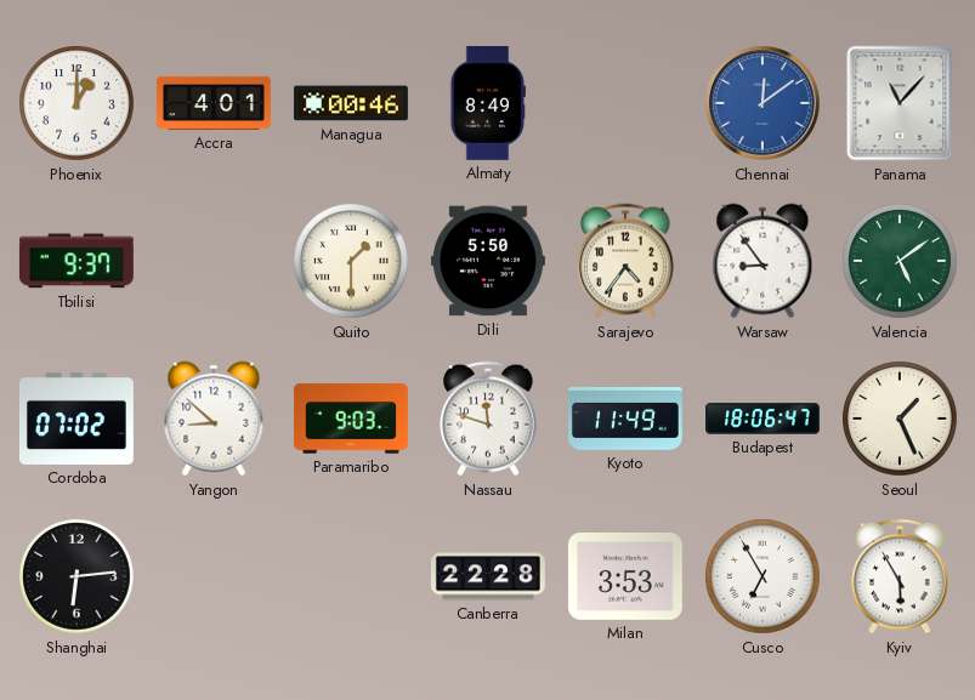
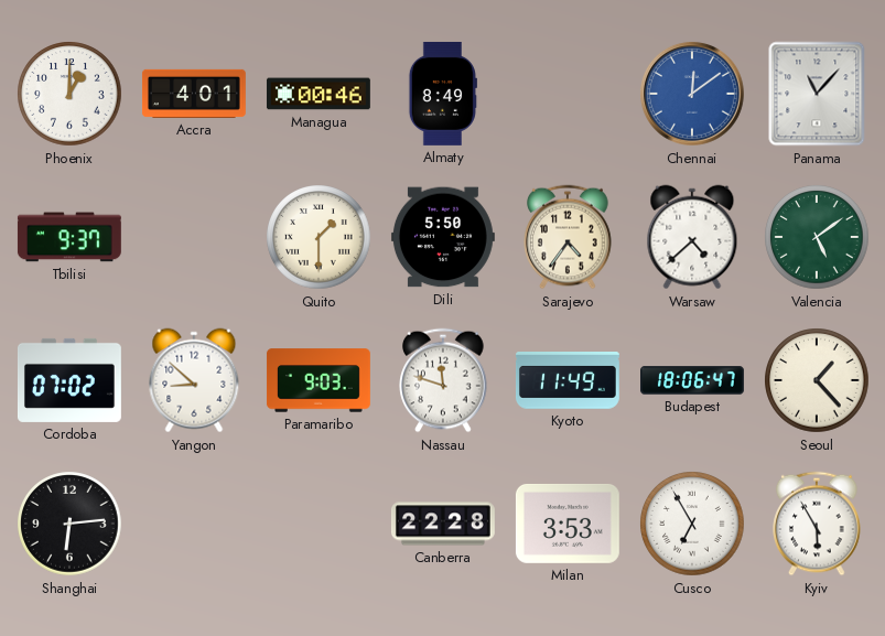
Warsaw: 8:54 -> 4:38 (692, 237)
Seoul: 1:26 -> 1:23 (817, 380)
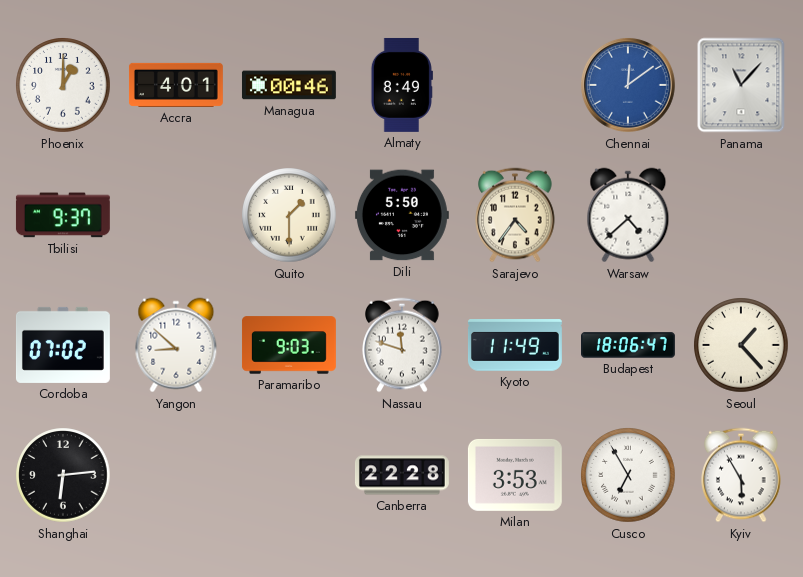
Valencia: 5:09 -> none (817, 237)
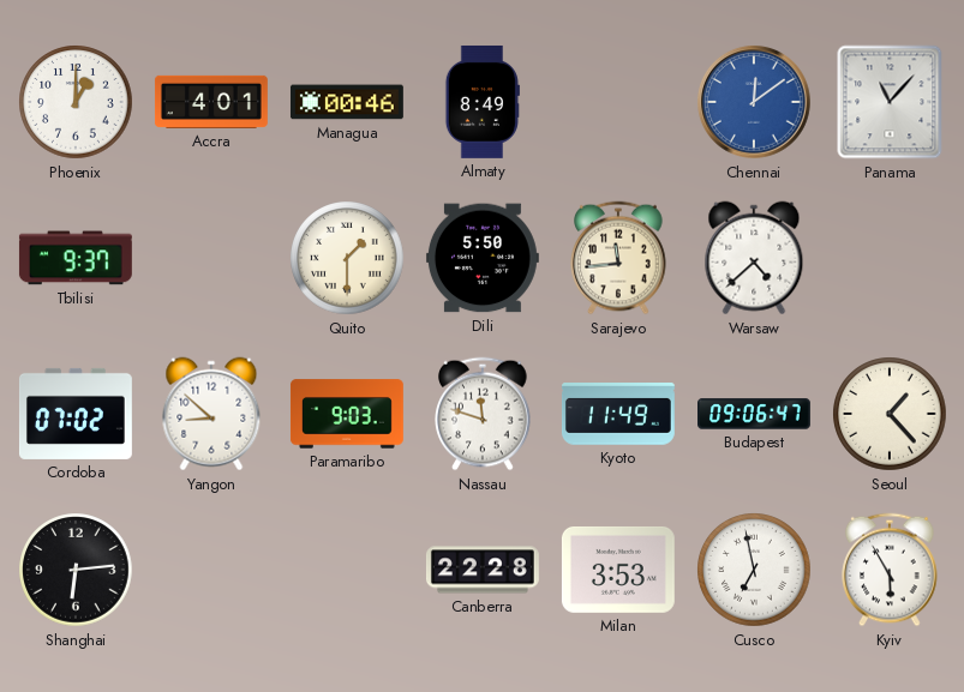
Sarajevo: 4:36 -> 11:44 (618, 258)
Budapest: 18:06 -> 09:06 (755, 414)
Cusco: 6:55 -> 6:58 (754, 570)
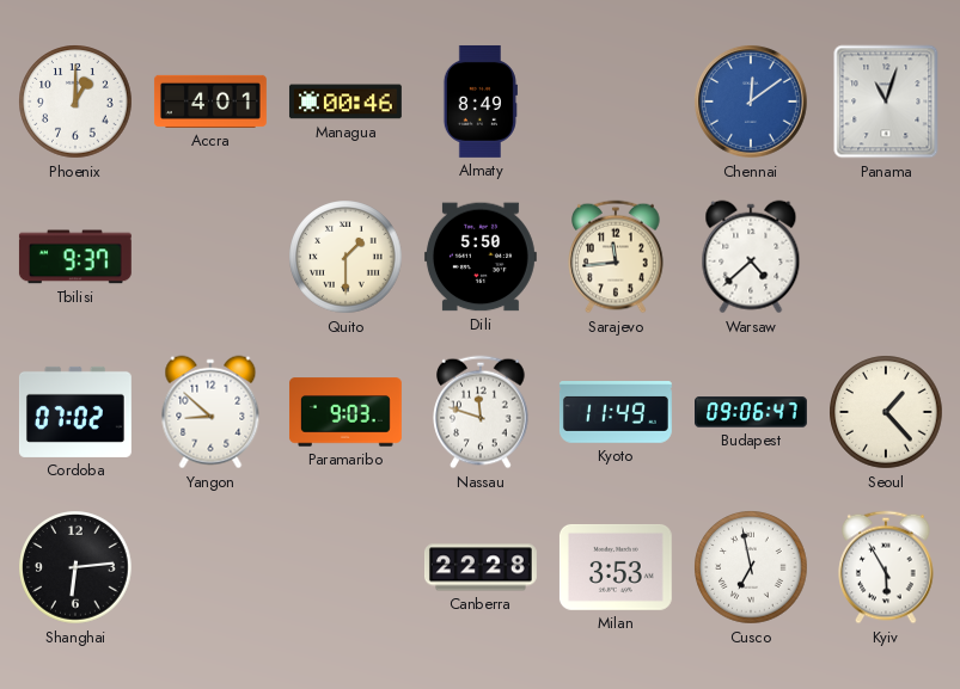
Panama: 11:07 -> 11:03 (886, 101)
